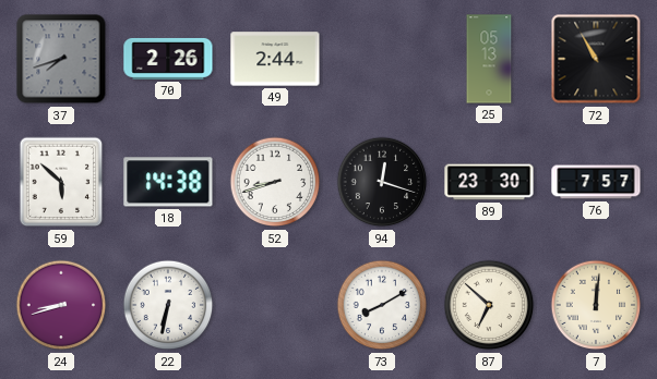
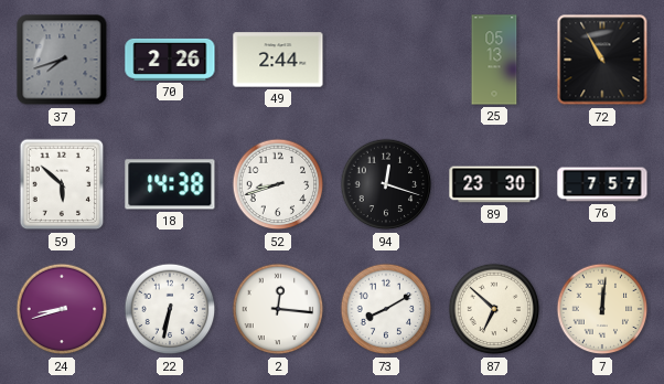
2: none -> 12:16 (278, 309)
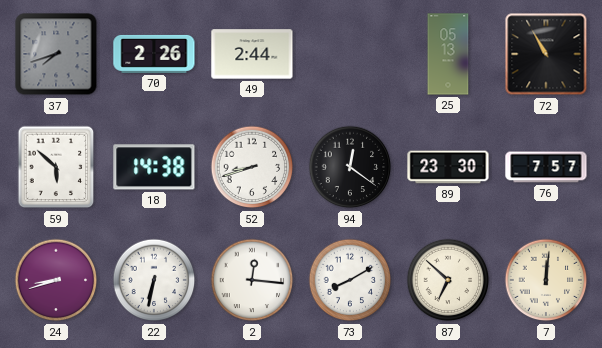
94: 12:18 -> 12:21 (350, 167)
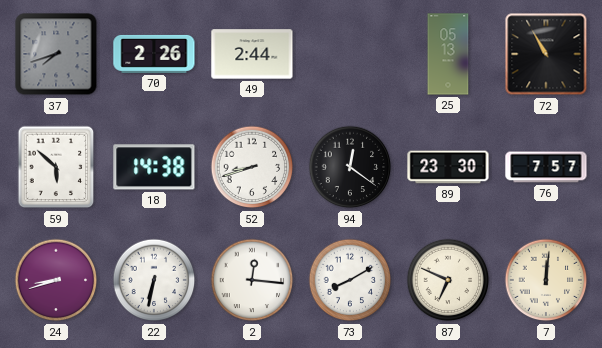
87: 6:52 -> 6:49 (448, 280)
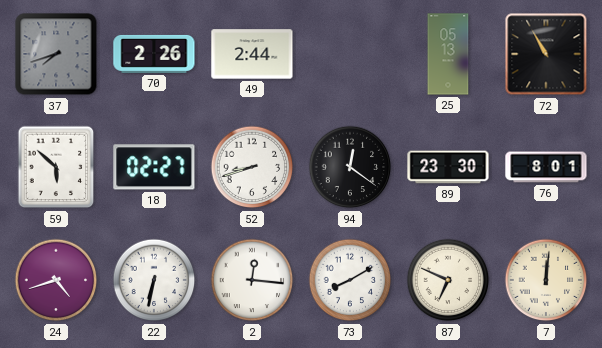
18: 14:38 -> 02:27 (154, 167)
76: 7:57 -> 8:01 (546, 167)
24: 8:42 -> 4:42 (56, 280)
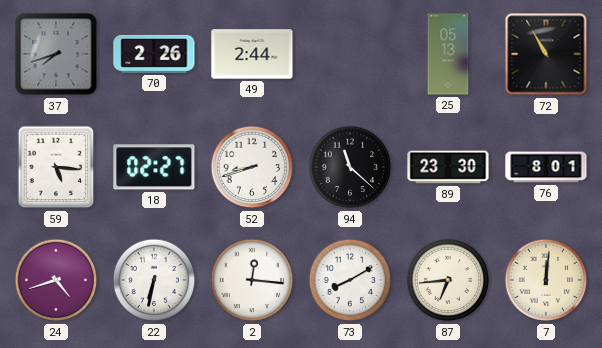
59: 5:52 -> 5:16 (56, 167)
94: 12:21 -> 11:22 (350, 167)
87: 6:49 -> 6:44 (448, 280)
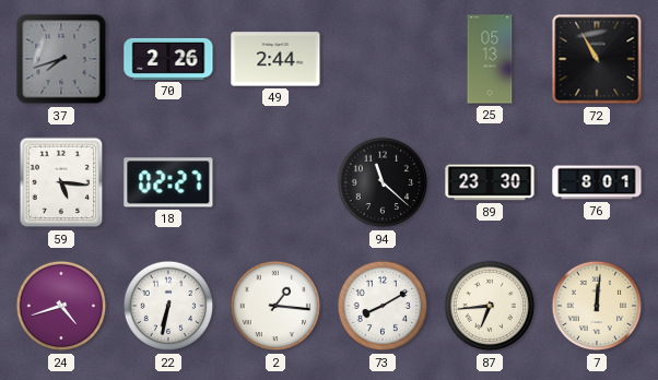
52: 8:42 -> none (252, 167)
2: 12:16 -> 1:16 (275, 306)
